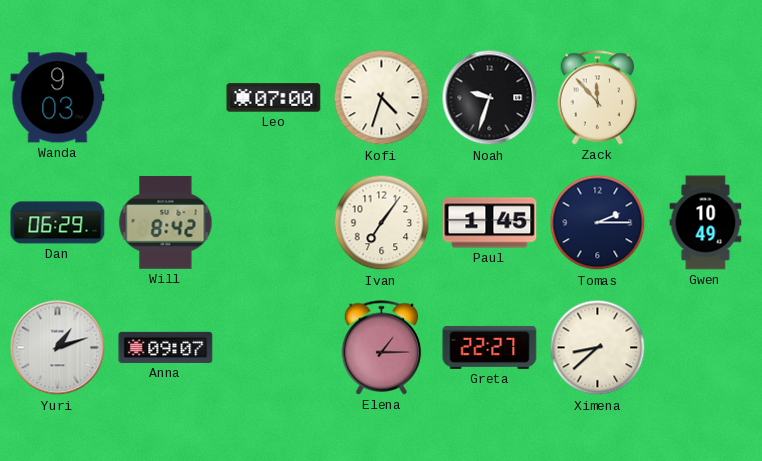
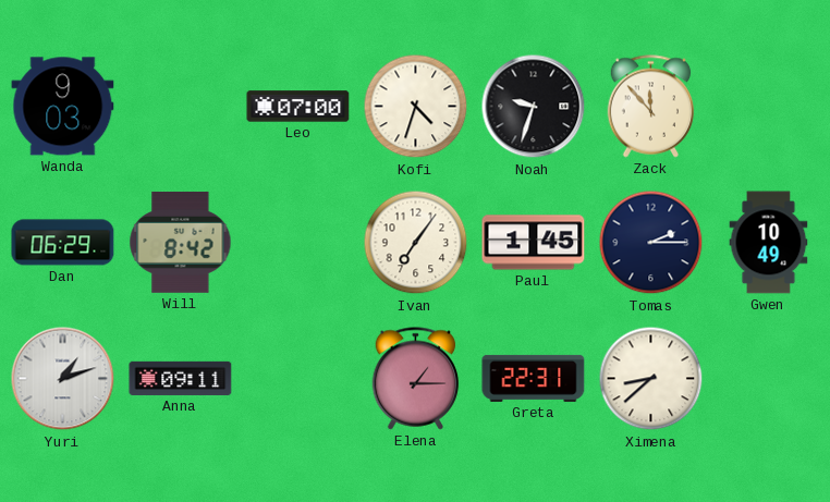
Anna: 09:07 -> 09:11 (181, 378)
Greta: 22:27 -> 22:31 (534, 378)
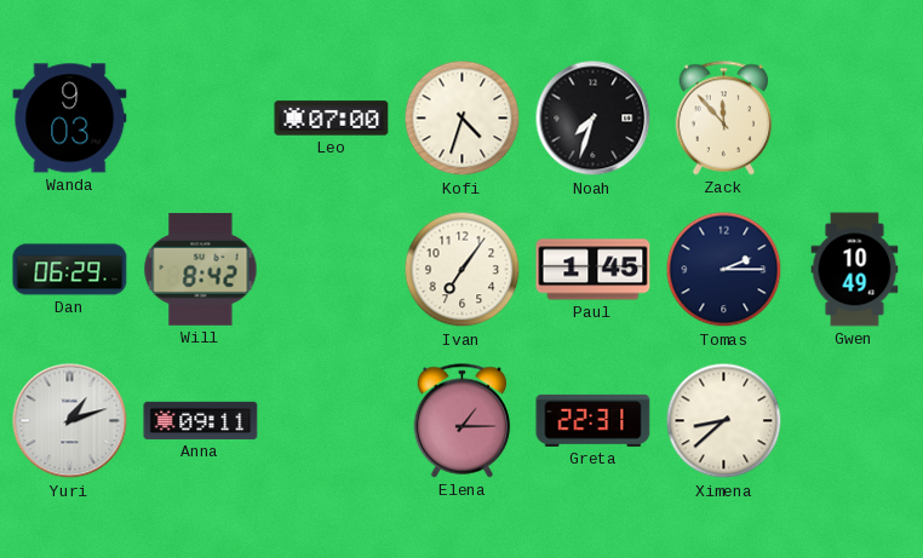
Noah: 9:33 -> 7:33 (594, 119)
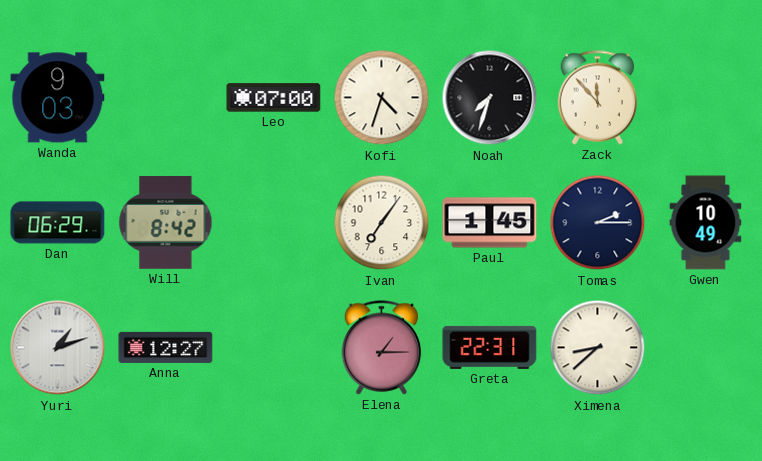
Anna: 09:11 -> 12:27 (166, 347)
